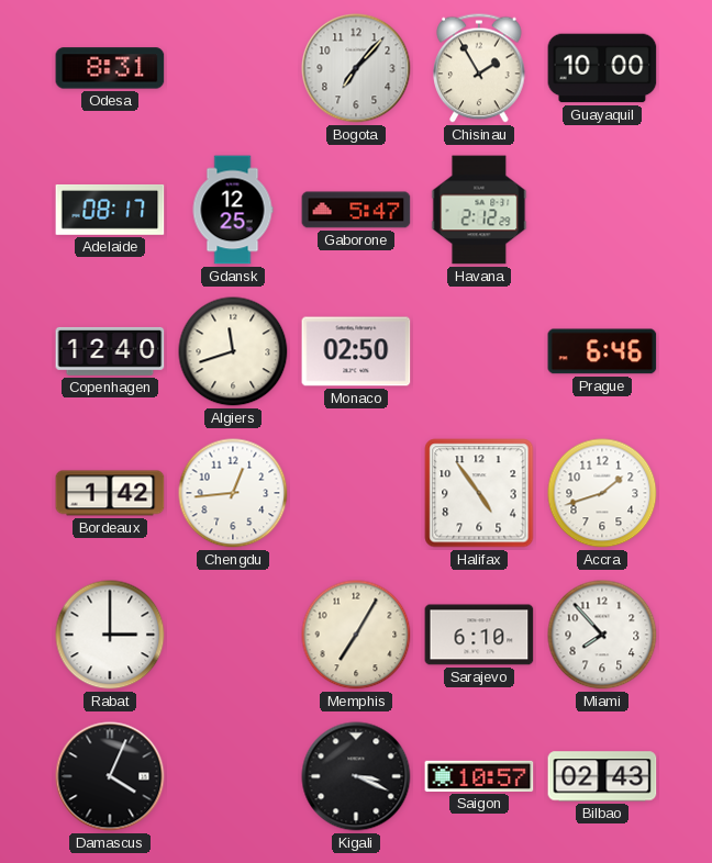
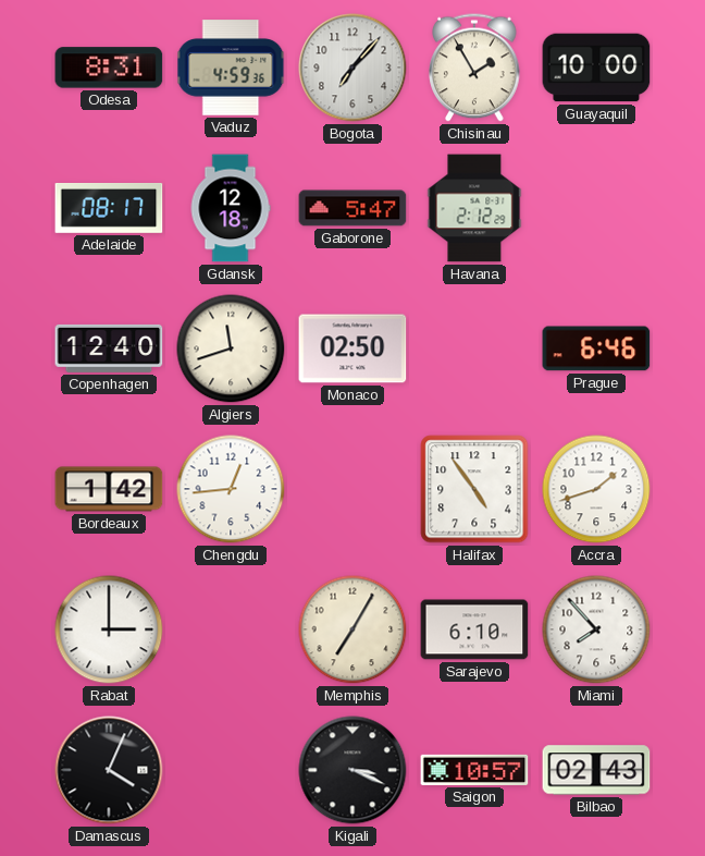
Vaduz: none -> 4:59 (231, 68)
Gdansk: 12:25 -> 12:18 (231, 208)
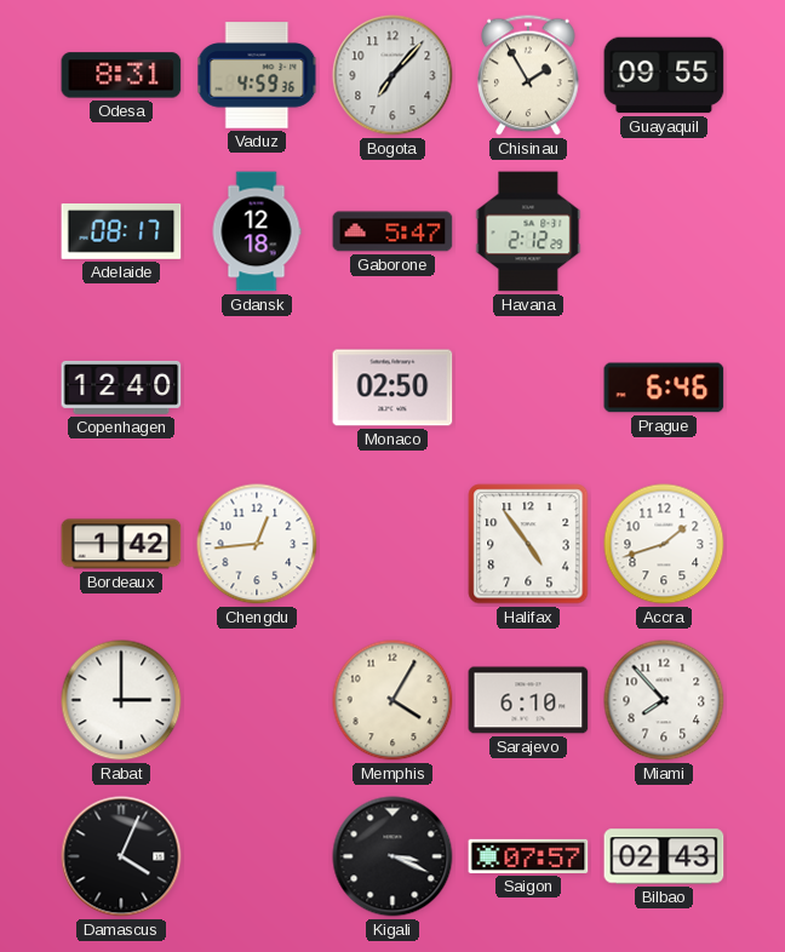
Guayaquil: 10:00 -> 09:55 (664, 75)
Algiers: 11:42 -> none (231, 348)
Memphis: 7:05 -> 4:05 (392, 700)
Saigon: 10:57 -> 07:57 (528, 856)
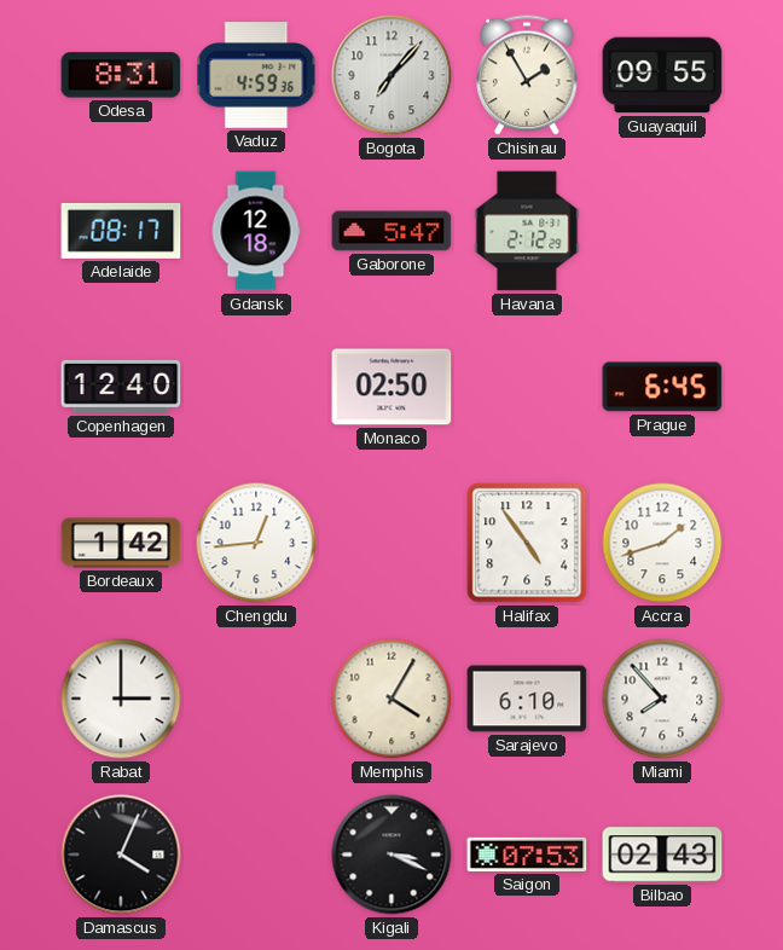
Prague: 6:46 -> 6:45 (662, 387)
Saigon: 07:57 -> 07:53 (527, 855)
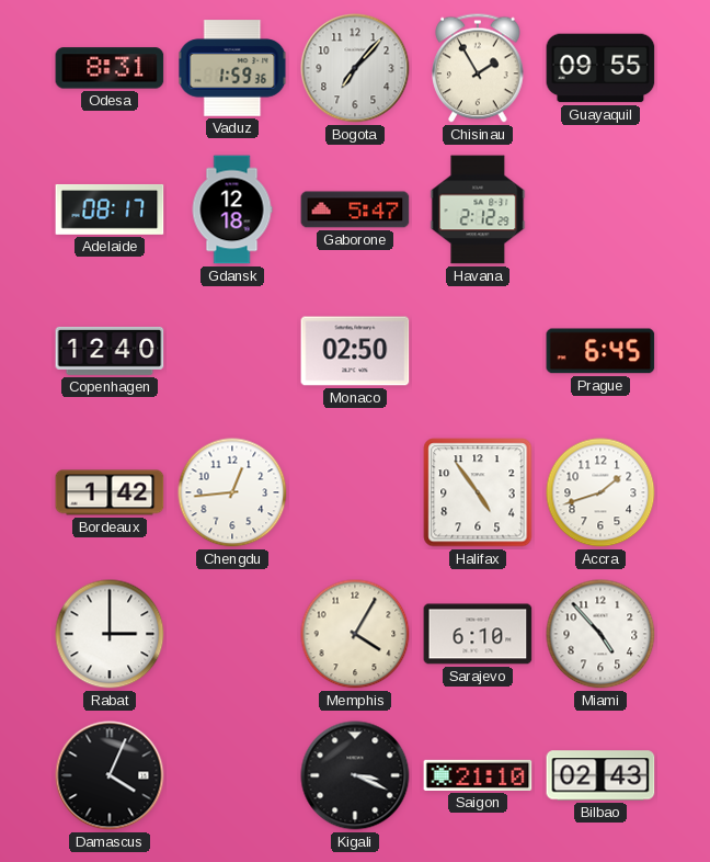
Vaduz: 4:59 -> 1:59 (232, 68)
Miami: 7:53 -> 4:53 (600, 634)
Saigon: 07:53 -> 21:10 (478, 775)
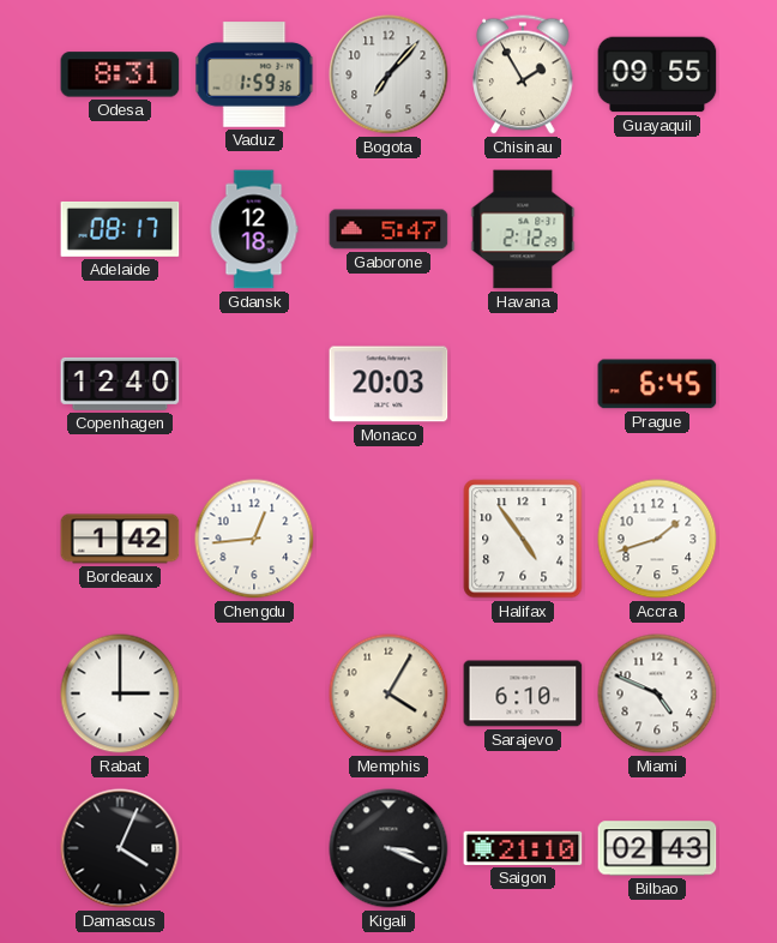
Monaco: 02:50 -> 20:03 (389, 384)
Miami: 4:53 -> 4:49 (657, 693)
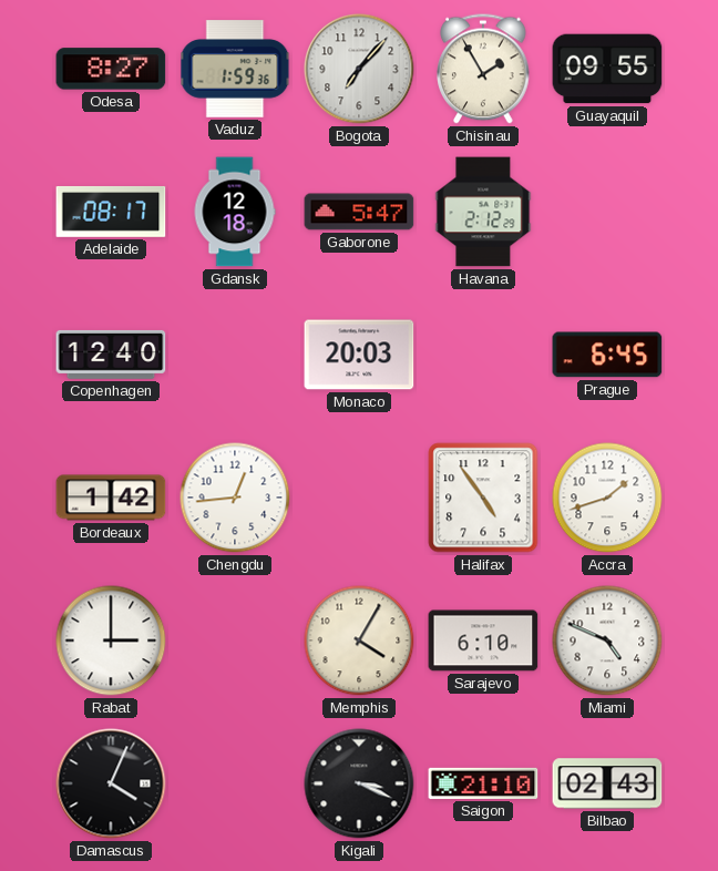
Odesa: 8:31 -> 8:27 (111, 69)
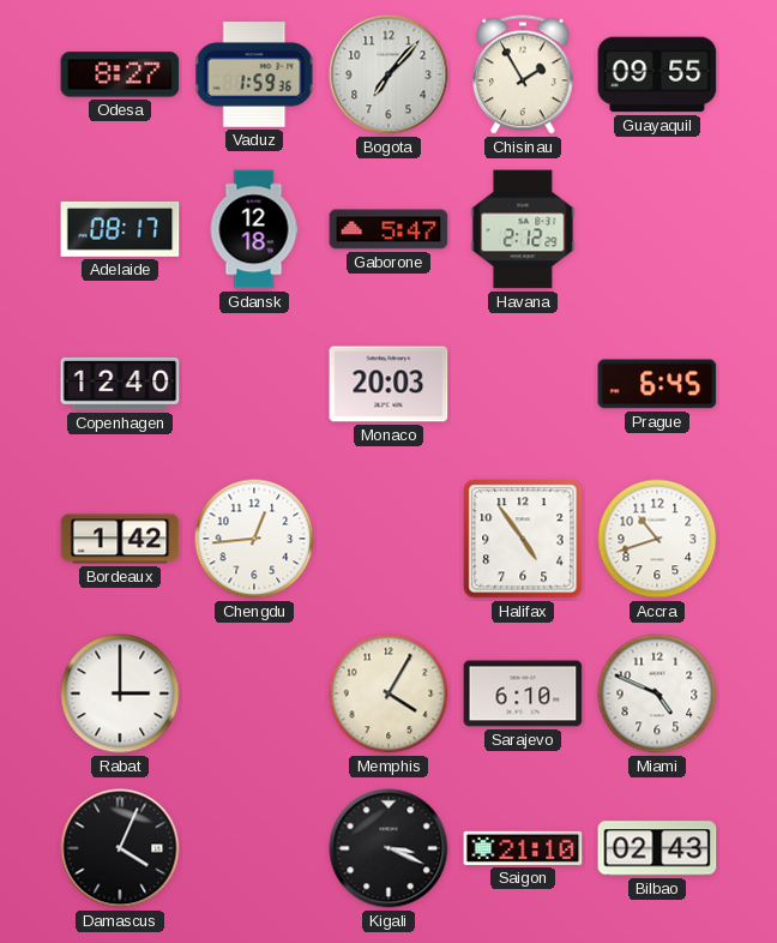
Accra: 1:42 -> 10:42 (657, 539)
